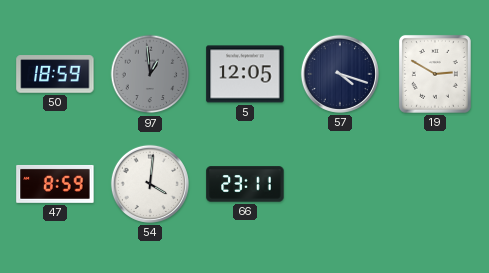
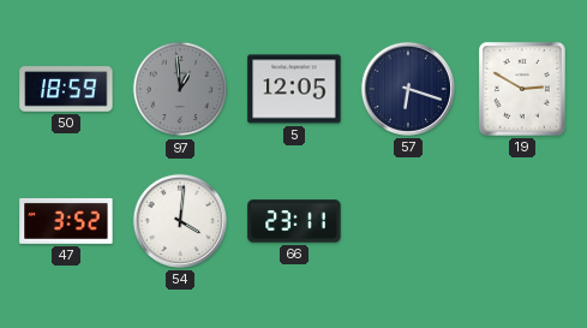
57: 4:18 -> 6:18 (408, 89)
47: 8:59 -> 3:52 (66, 221)
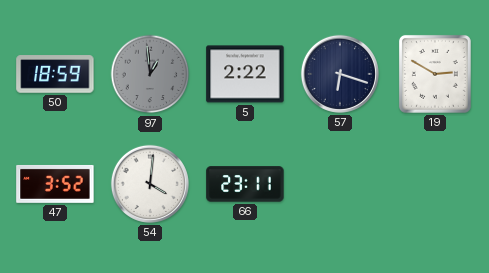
5: 12:05 -> 2:22 (245, 74)
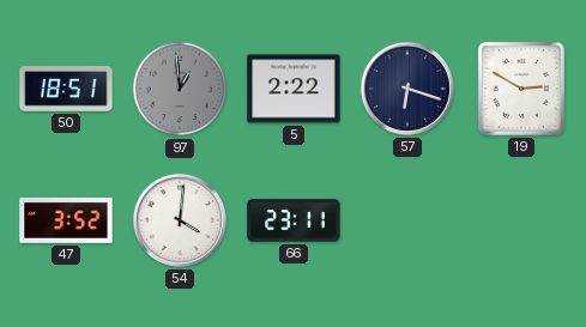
50: 18:59 -> 18:51 (66, 89)
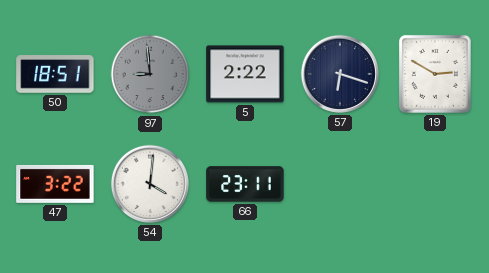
97: 12:59 -> 8:59 (150, 74)
47: 3:52 -> 3:22 (55, 184)
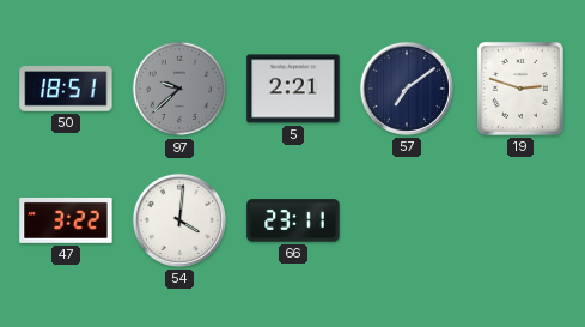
97: 8:59 -> 9:38 (179, 89)
5: 2:22 -> 2:21 (293, 89)
57: 6:18 -> 7:09 (407, 89)
19: 2:50 -> 2:48 (520, 89)
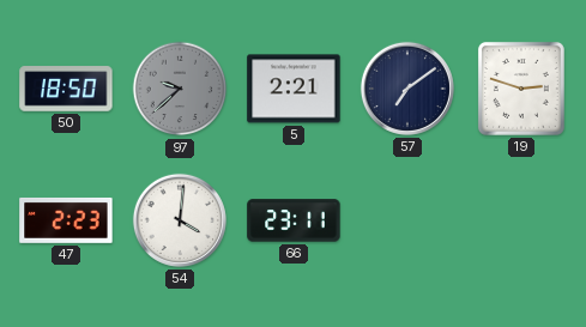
50: 18:51 -> 18:50 (66, 89)
47: 3:22 -> 2:23 (66, 220)
